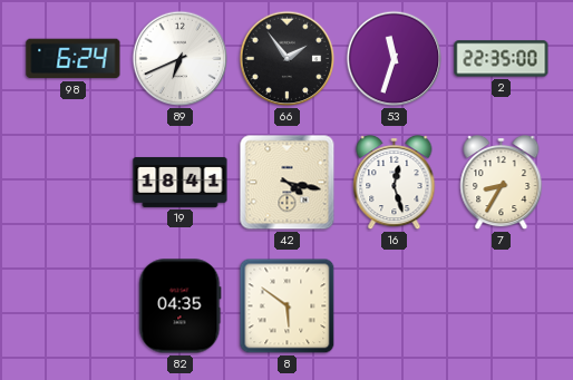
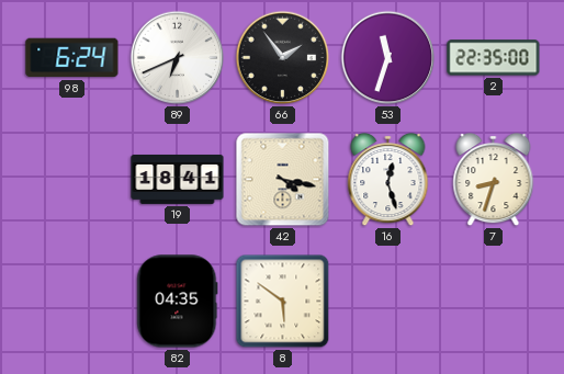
7: 8:35 -> 8:33 (494, 180)
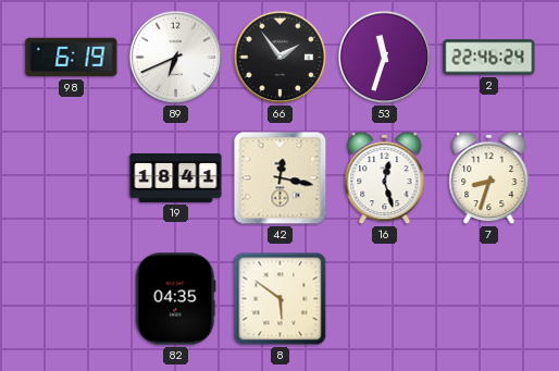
98: 6:24 -> 6:19 (72, 58)
2: 22:35 -> 22:46 (489, 58)
42: 4:17 -> 12:17 (281, 178)
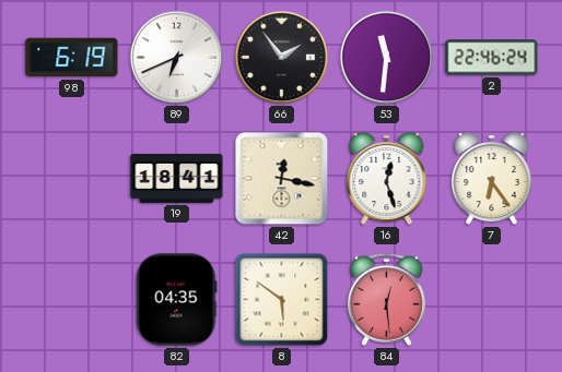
53: 11:33 -> 11:31 (387, 58)
7: 8:33 -> 6:24 (492, 179)
84: none -> 12:29 (386, 299)
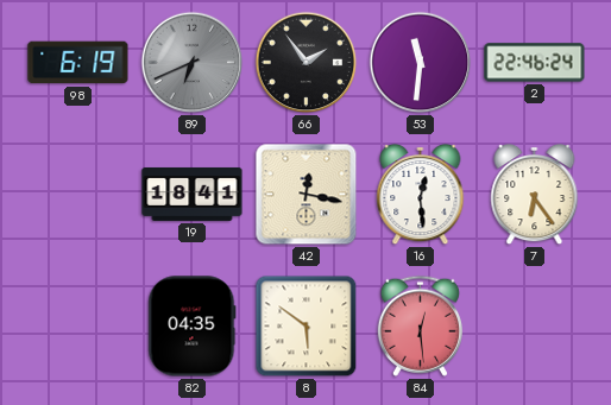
89 dial: white -> grey (193, 63)
16: 12:27 -> 12:29 (421, 195)
